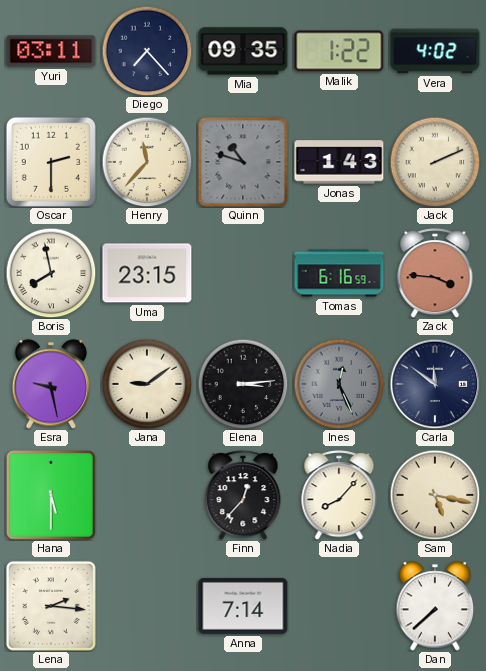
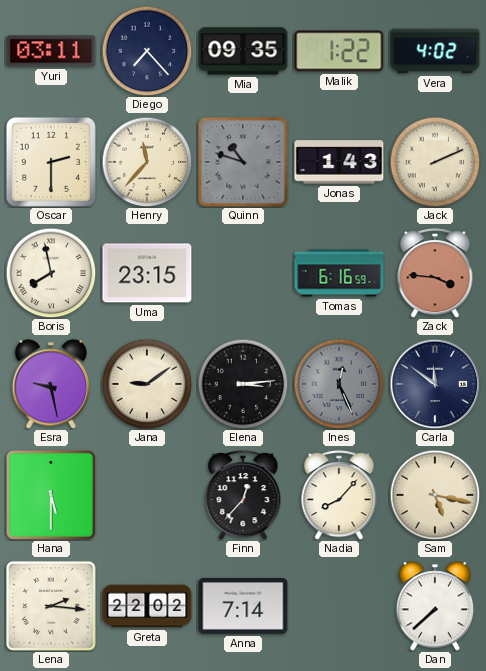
Greta: none -> 22:02 (147, 606)
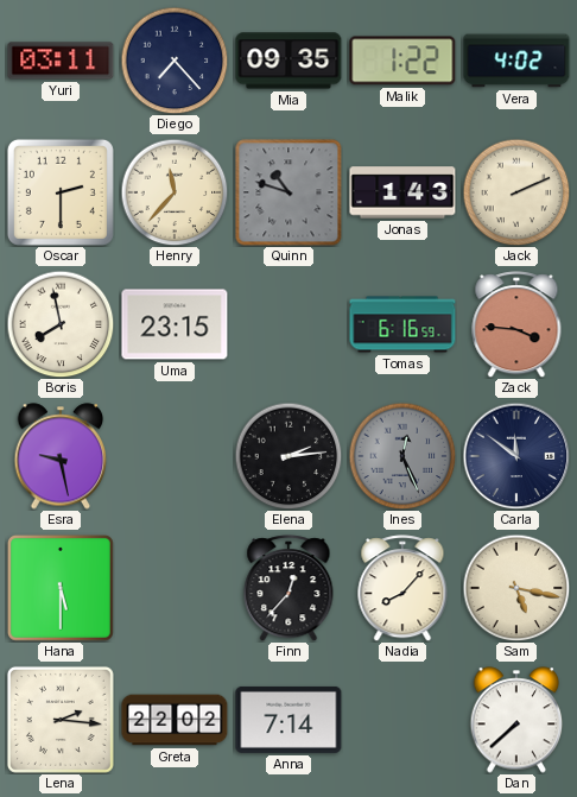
Jana: 9:09 -> none (147, 384)
Elena: 3:14 -> 2:14 (288, 456)
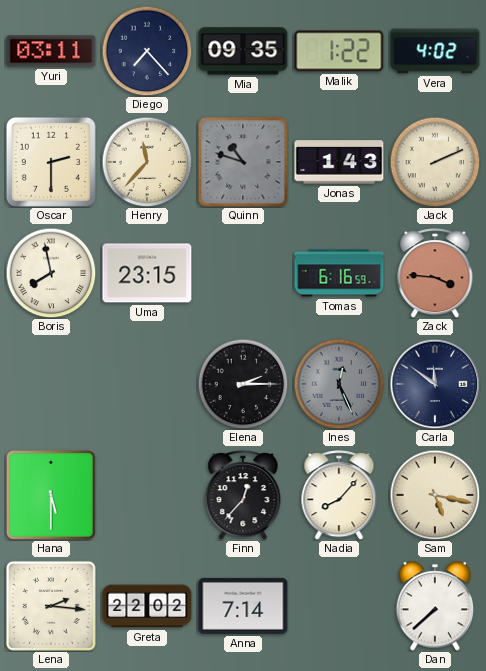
Esra: 9:28 -> none (61, 456)
Elena: 2:14 -> 2:15 (243, 384)
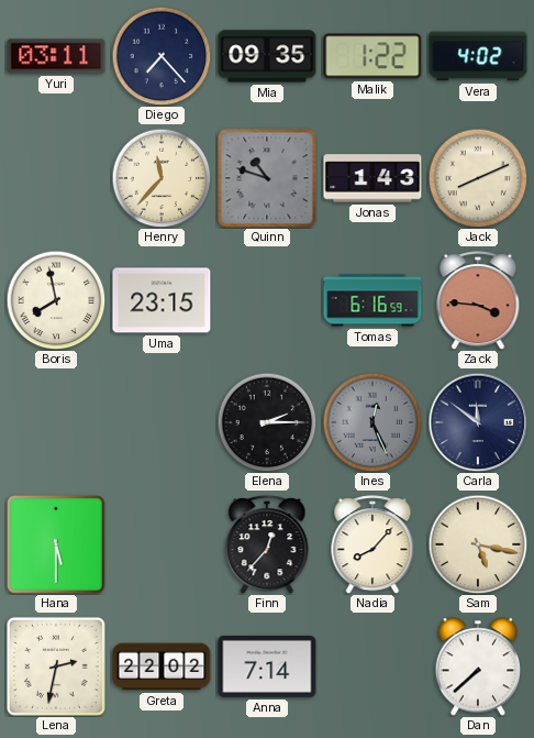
Oscar: 2:30 -> none (51, 162)
Jack: 2:11 -> 8:11 (478, 178)
Lena: 2:16 -> 2:32 (56, 667)
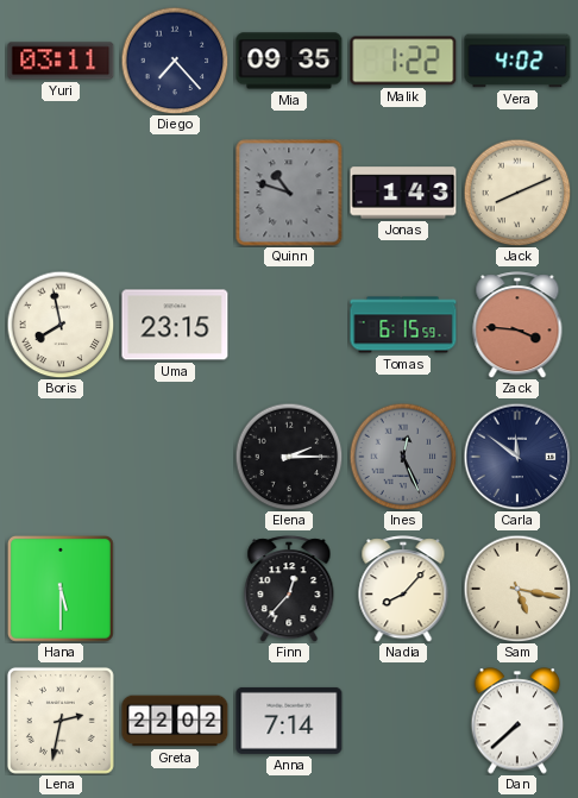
Henry: 11:37 -> none (162, 178)
Tomas: 6:16 -> 6:15 (403, 325)
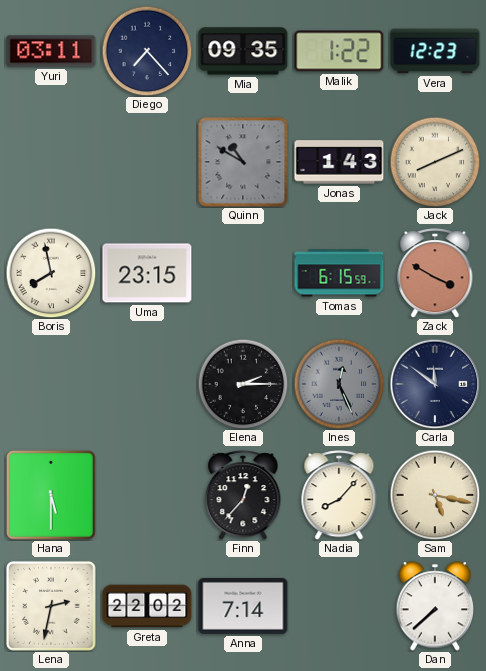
Vera: 4:02 -> 12:23 (435, 51)
Quinn: 10:48 -> 10:50 (243, 162)
Zack: 3:46 -> 3:50 (435, 273)
